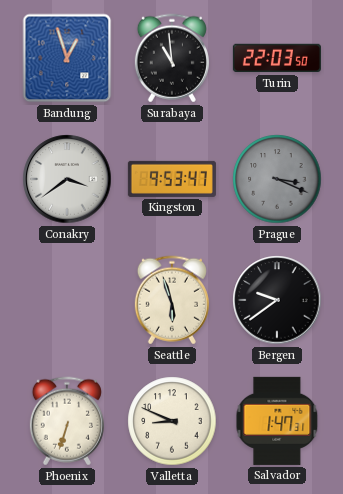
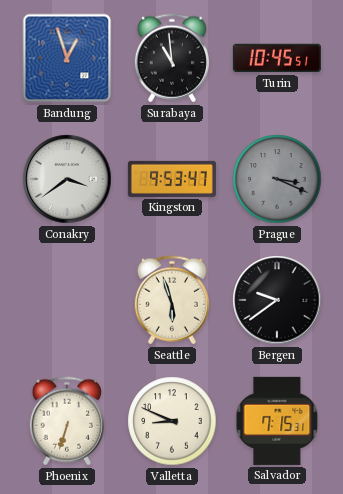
Turin: 22:03 -> 10:45 (277, 58)
Salvador: 1:47 -> 7:15 (277, 421)
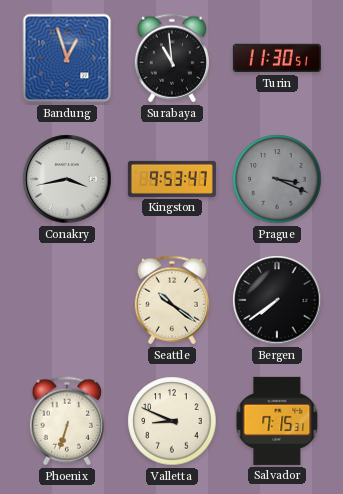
Turin: 10:45 -> 11:30 (277, 58)
Conakry: 3:39 -> 3:43 (67, 179)
Seattle: 5:57 -> 10:21 (172, 300)
Bergen: 9:39 -> 7:39 (277, 300)
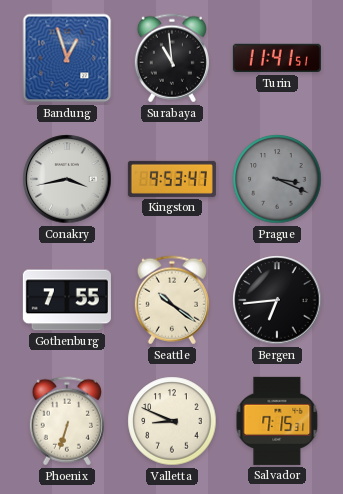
Turin: 11:30 -> 11:41 (277, 58)
Gothenburg: none -> 7:55 (67, 300)
Bergen: 7:39 -> 6:44 (277, 300)
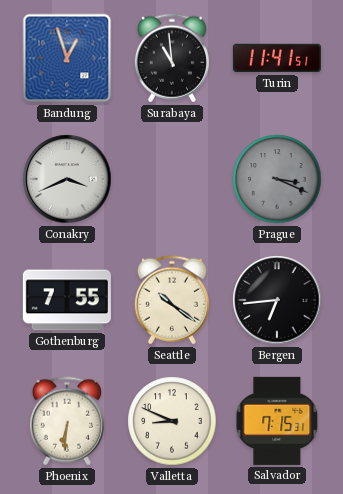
Conakry: 3:43 -> 3:41 (67, 179)
Kingston: 9:53 -> none (172, 179)
Phoenix: 6:33 -> 6:31 (67, 421)
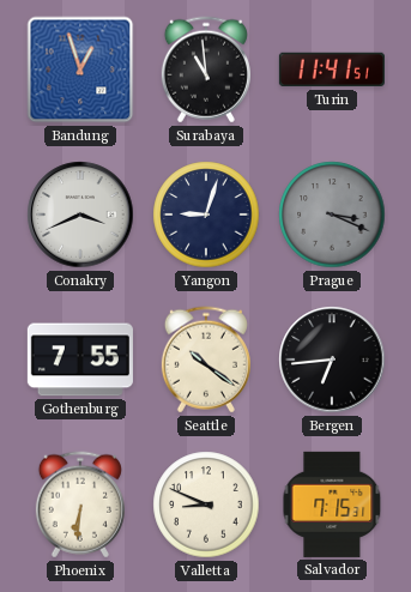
Yangon: none -> 9:03 (206, 215)
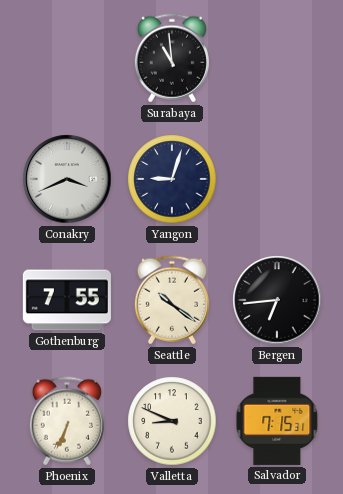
Bandung: 12:57 -> none (80, 70)
Turin: 11:41 -> none (332, 70)
Prague: 3:19 -> none (332, 215)
Phoenix: 6:31 -> 6:34 (67, 421)
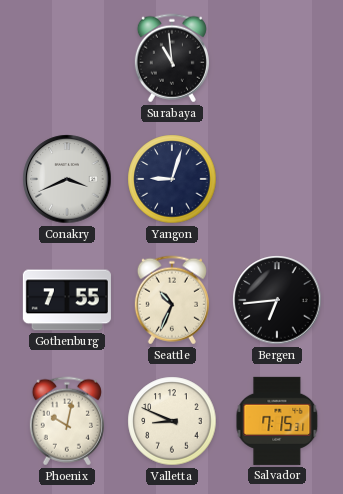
Seattle: 10:21 -> 10:34 (172, 300)
Phoenix: 6:34 -> 10:02 (67, 421)
